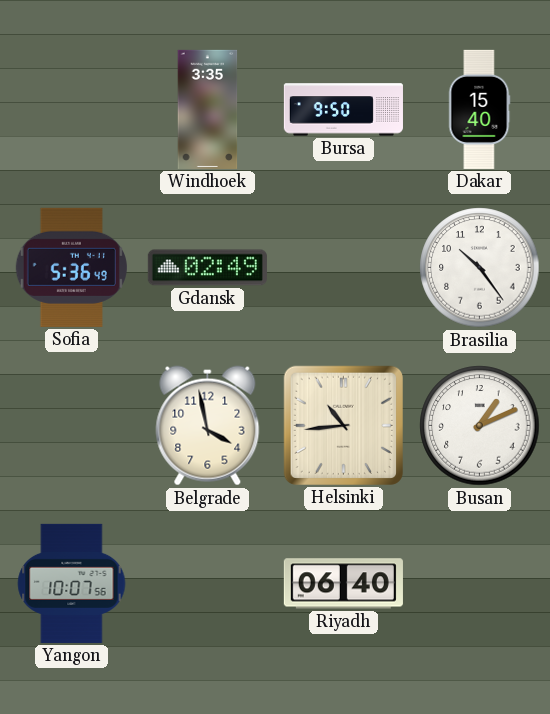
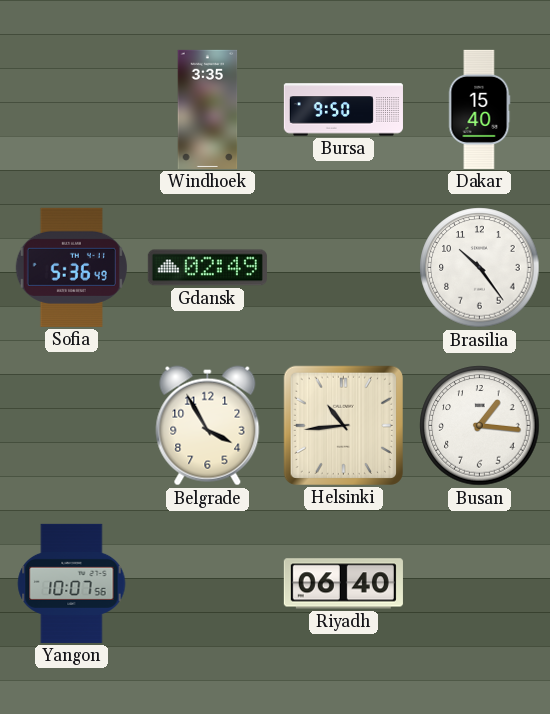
Belgrade: 3:58 -> 3:55 (208, 426)
Busan: 1:11 -> 1:16 (480, 426)
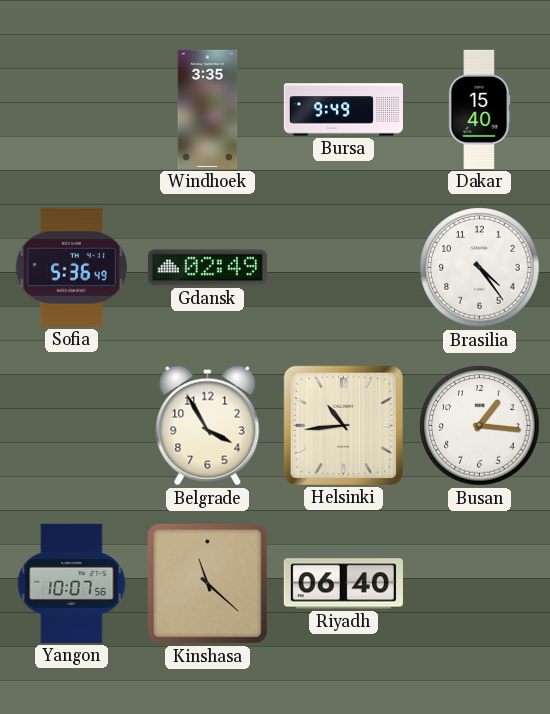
Bursa: 9:50 -> 9:49 (343, 110)
Brasilia: 10:24 -> 4:24 (480, 268)
Kinshasa: none -> 11:22 (207, 583)
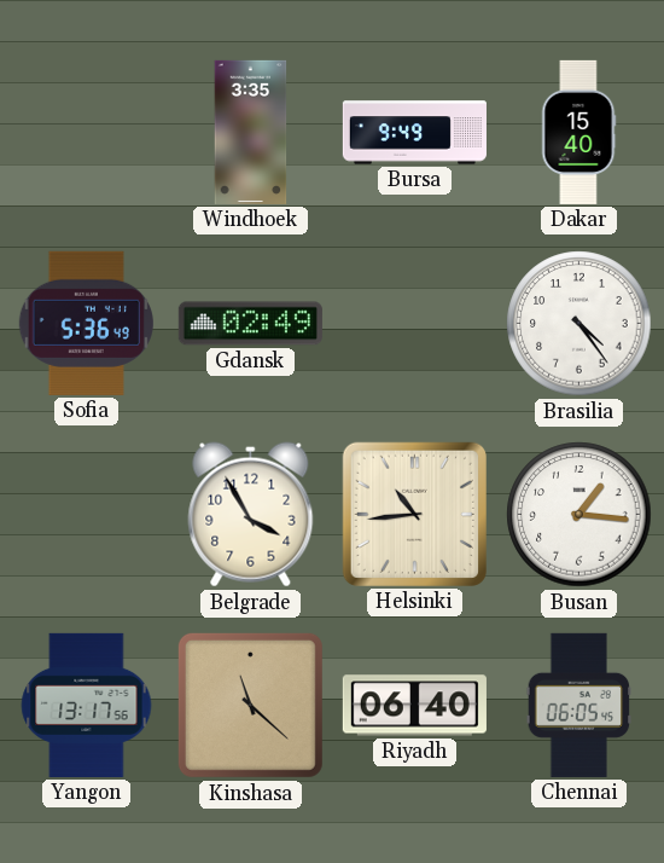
Yangon: 10:07 -> 13:17 (87, 705)
Chennai: none -> 06:05 (579, 705)
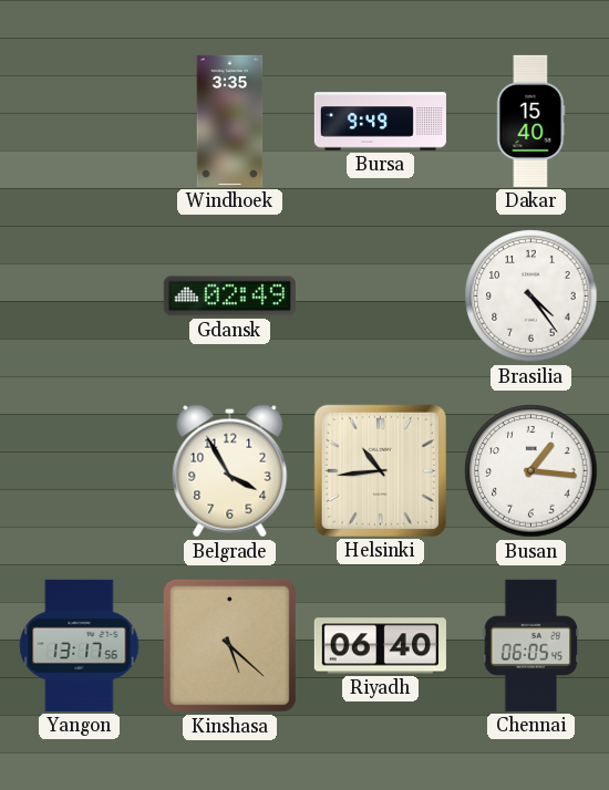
Sofia: 5:36 -> none (86, 323)
Kinshasa: 11:22 -> 5:22 (229, 645)
